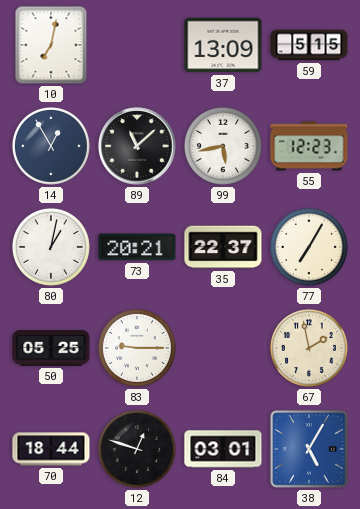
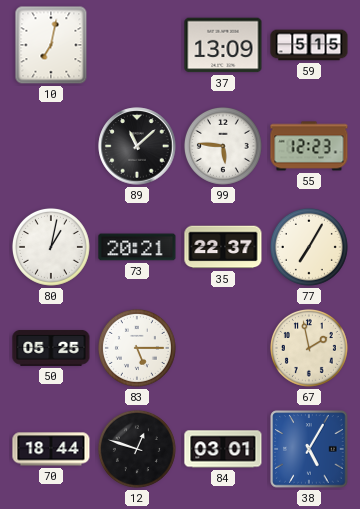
14: 12:55 -> none (51, 146)
99: 5:43 -> 5:46 (223, 146)
83: 9:15 -> 5:15 (137, 348)
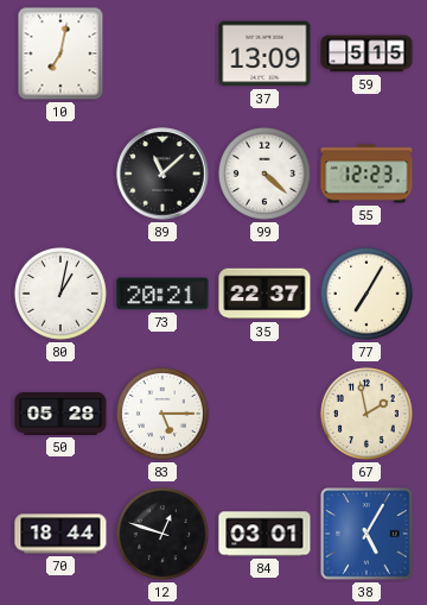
99: 5:46 -> 4:22 (265, 174)
50: 05:25 -> 05:28 (60, 414)
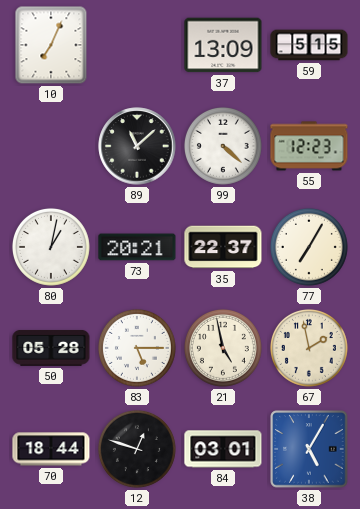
10: 7:02 -> 7:04 (51, 45)
21: none -> 4:58 (223, 348)
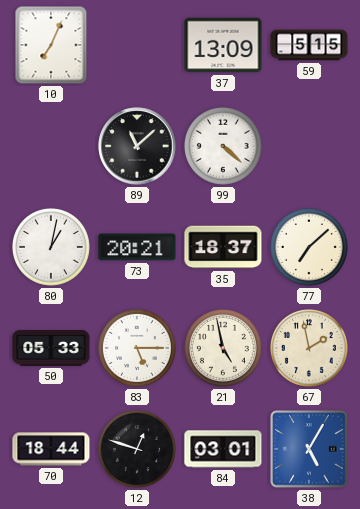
55: 12:23 -> none (309, 146)
35: 22:37 -> 18:37 (223, 247)
77: 7:05 -> 7:08 (309, 247)
50: 05:28 -> 05:33 (51, 348)
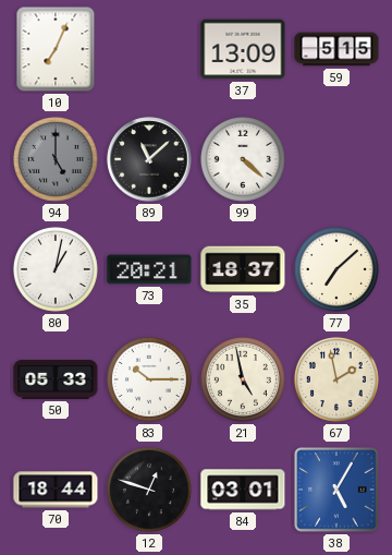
94: none -> 5:00 (56, 159)
83: 5:15 -> 10:15 (149, 379)
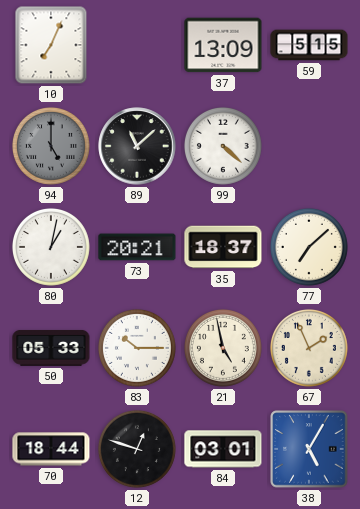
67: 1:58 -> 1:56 (309, 348)
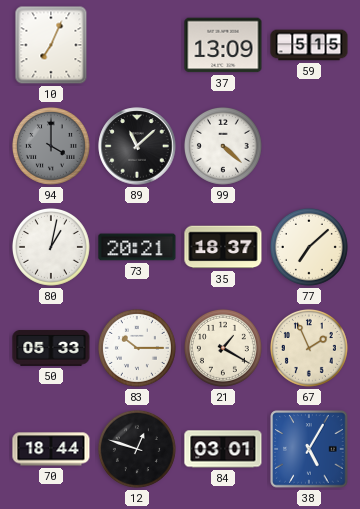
94: 5:00 -> 4:00 (51, 146)
21: 4:58 -> 1:20 (223, 348)
